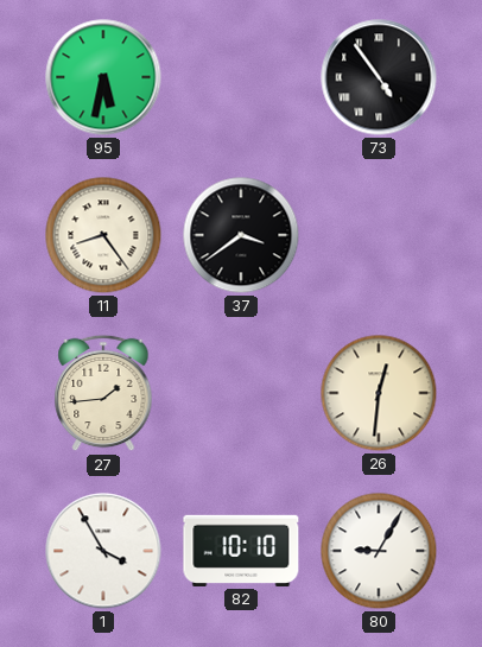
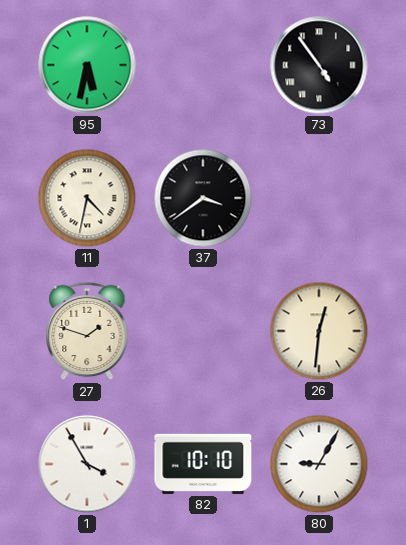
11: 8:24 -> 4:32 (87, 198)
27: 1:44 -> 1:48 (87, 331)
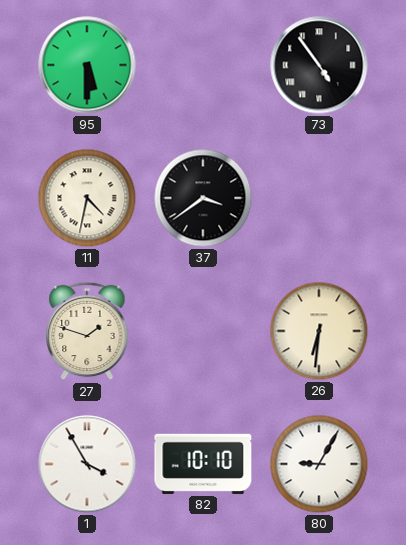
95: 5:32 -> 5:30 (87, 65)
26: 12:31 -> 6:31 (319, 331)
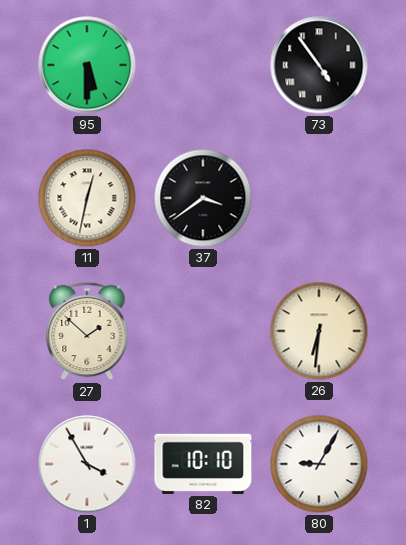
11: 4:32 -> 12:32 (87, 198)
27: 1:48 -> 1:52 (87, 331)
